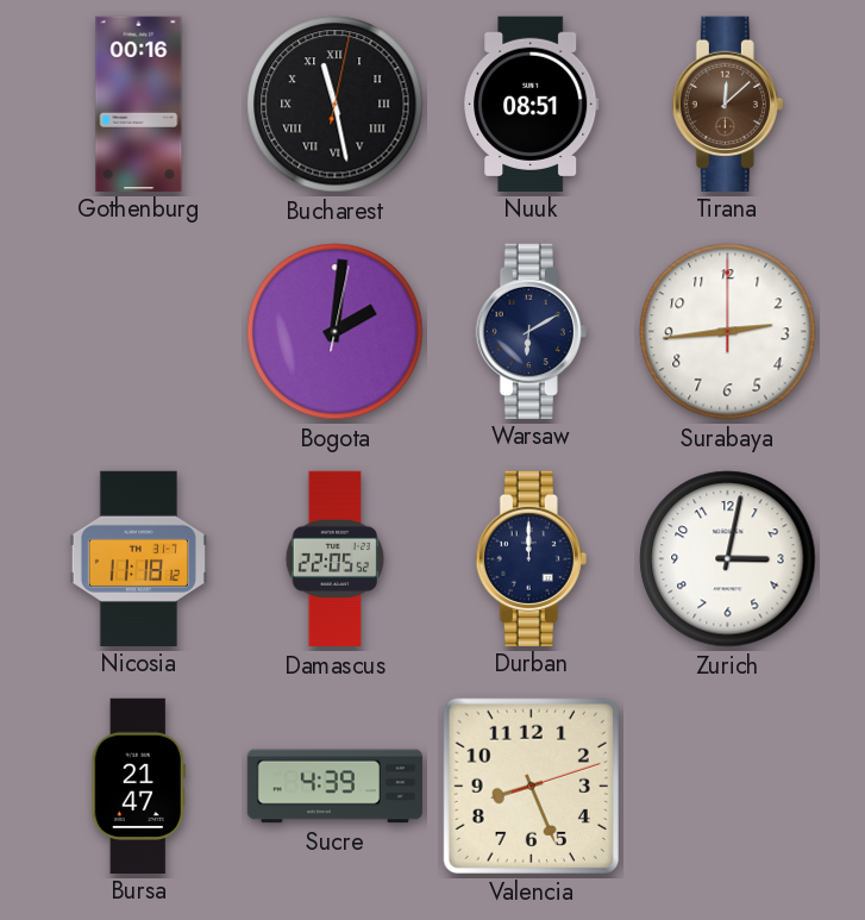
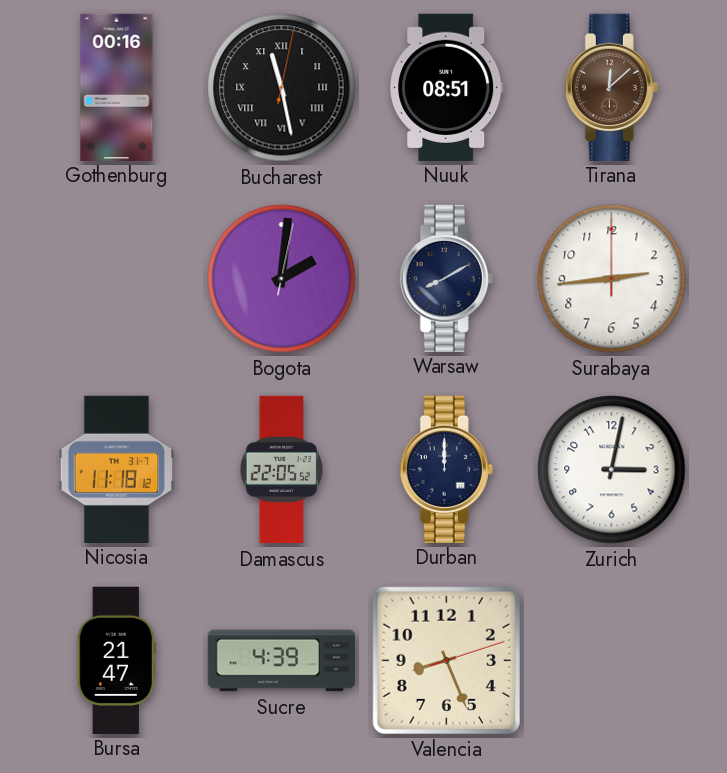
Warsaw: 6:10 -> 8:10 (446, 278)
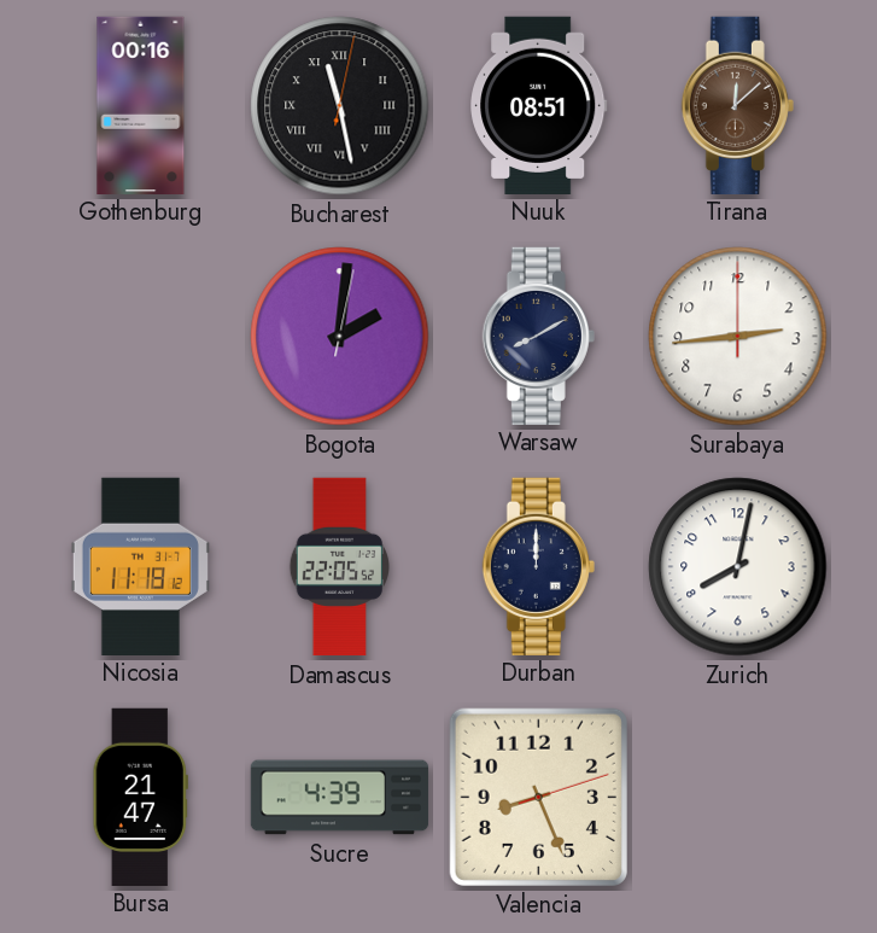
Zurich: 3:02 -> 8:02 (738, 567)
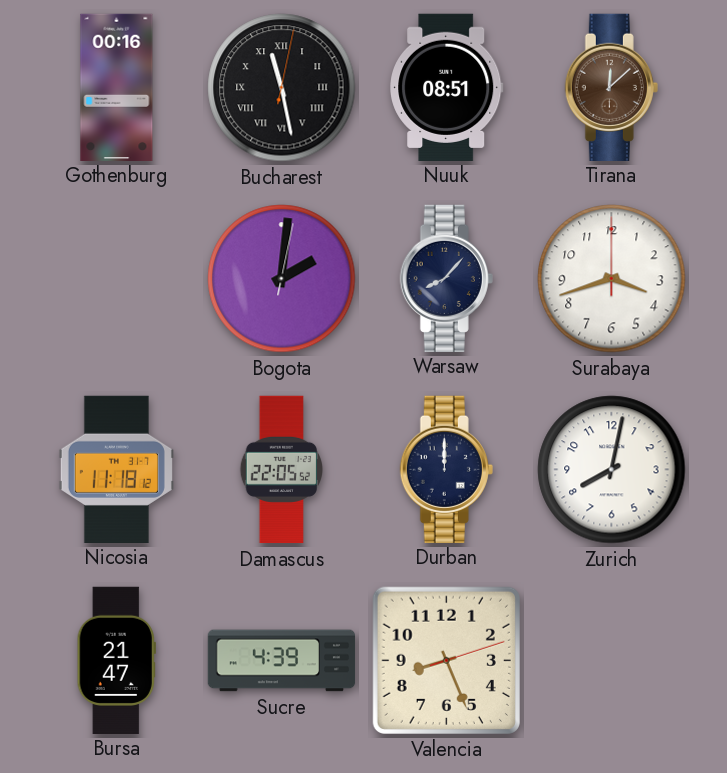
Warsaw: 8:10 -> 8:07 (446, 278)
Surabaya: 2:44 -> 3:42 (612, 279)
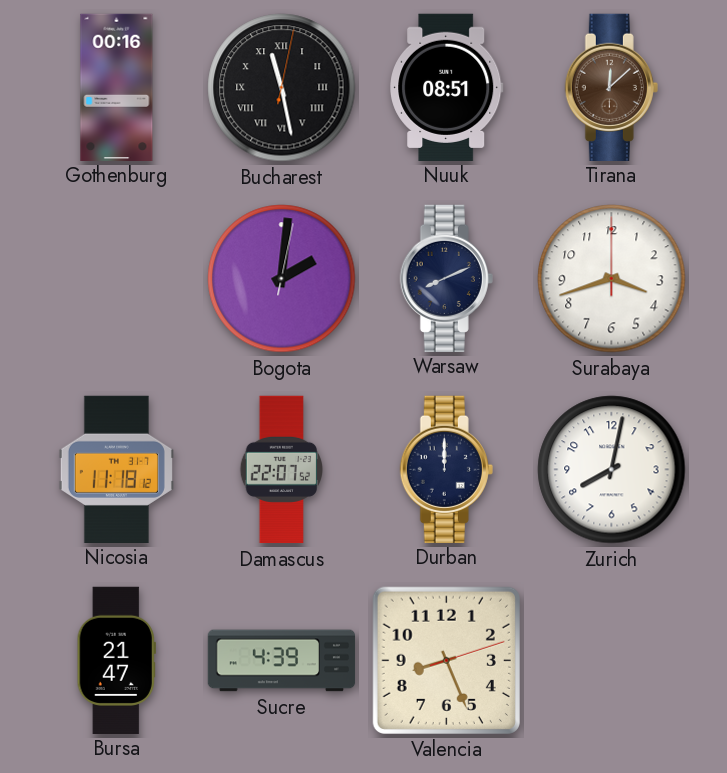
Warsaw: 8:07 -> 8:11 (446, 278)
Damascus: 22:05 -> 22:07 (282, 470)
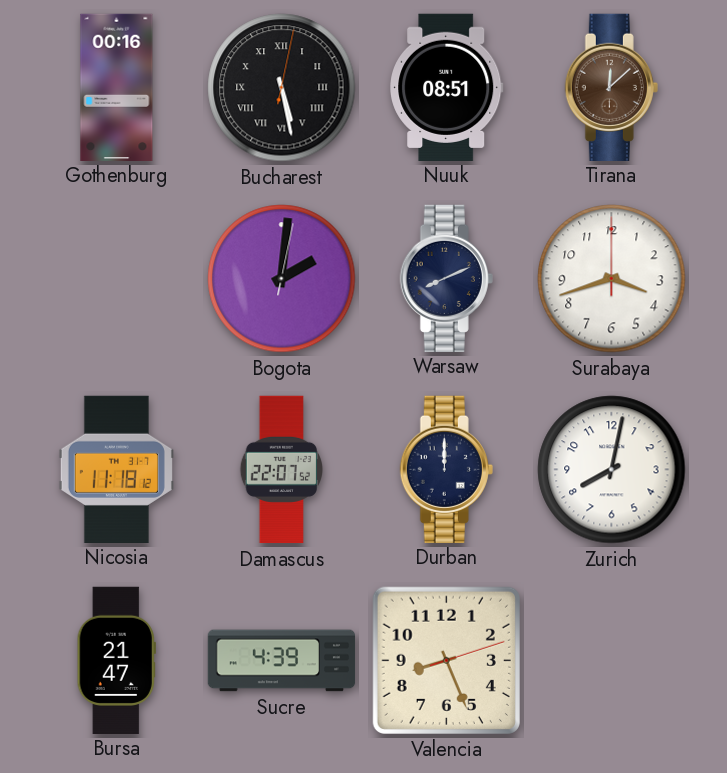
Bucharest: 11:28 -> 5:28 (282, 88)
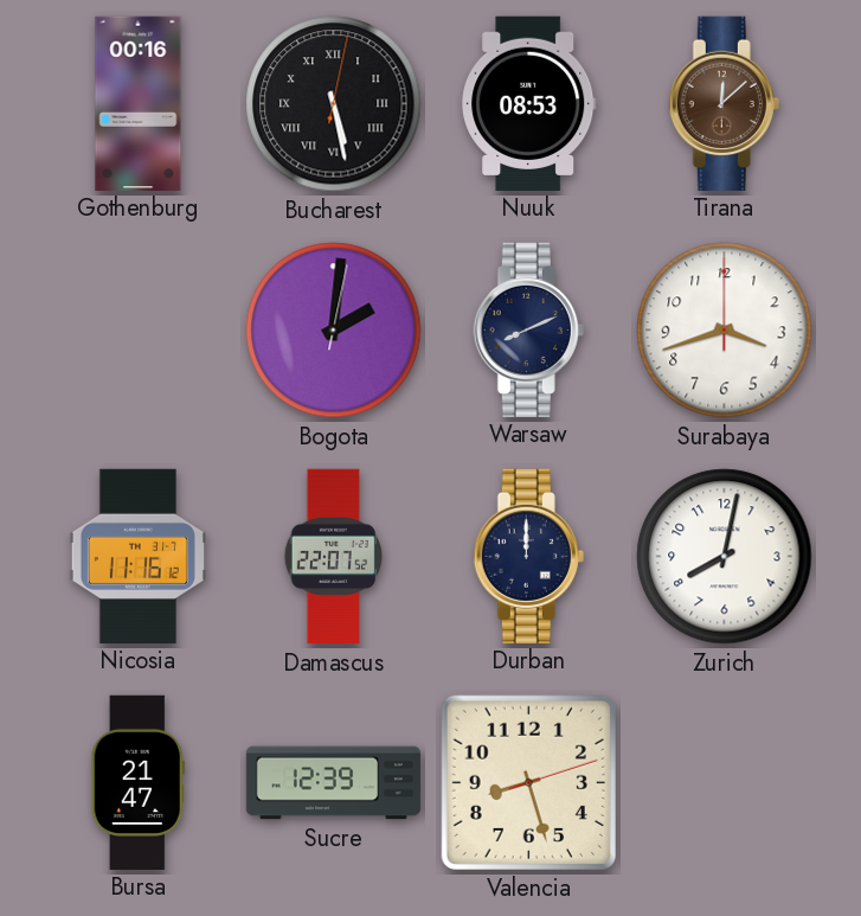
Nuuk: 08:51 -> 08:53 (529, 103)
Nicosia: 11:18 -> 11:16 (137, 556)
Sucre: 4:39 -> 12:39 (334, 783)
Valencia: 8:26 -> 8:27 (528, 782)
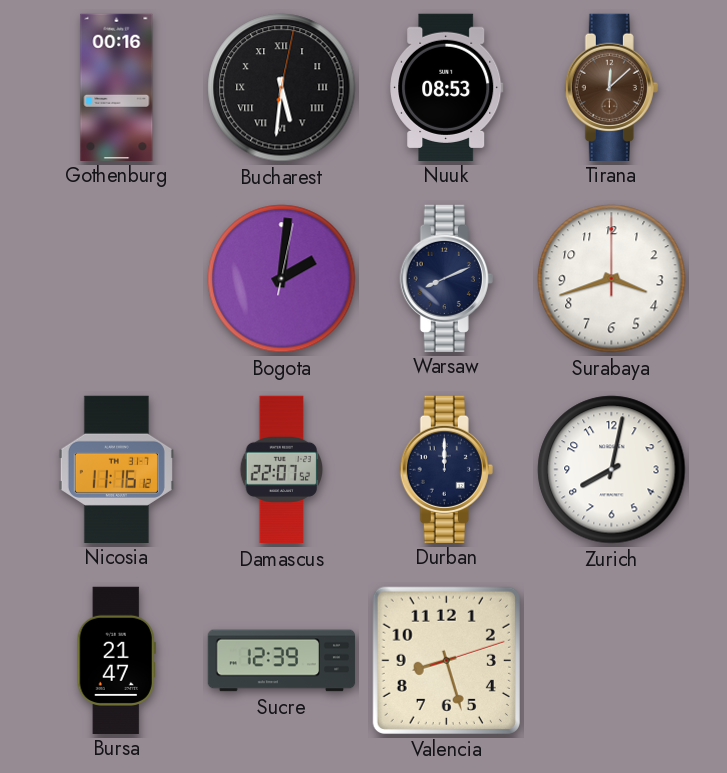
Bucharest: 5:28 -> 5:31 (282, 88)
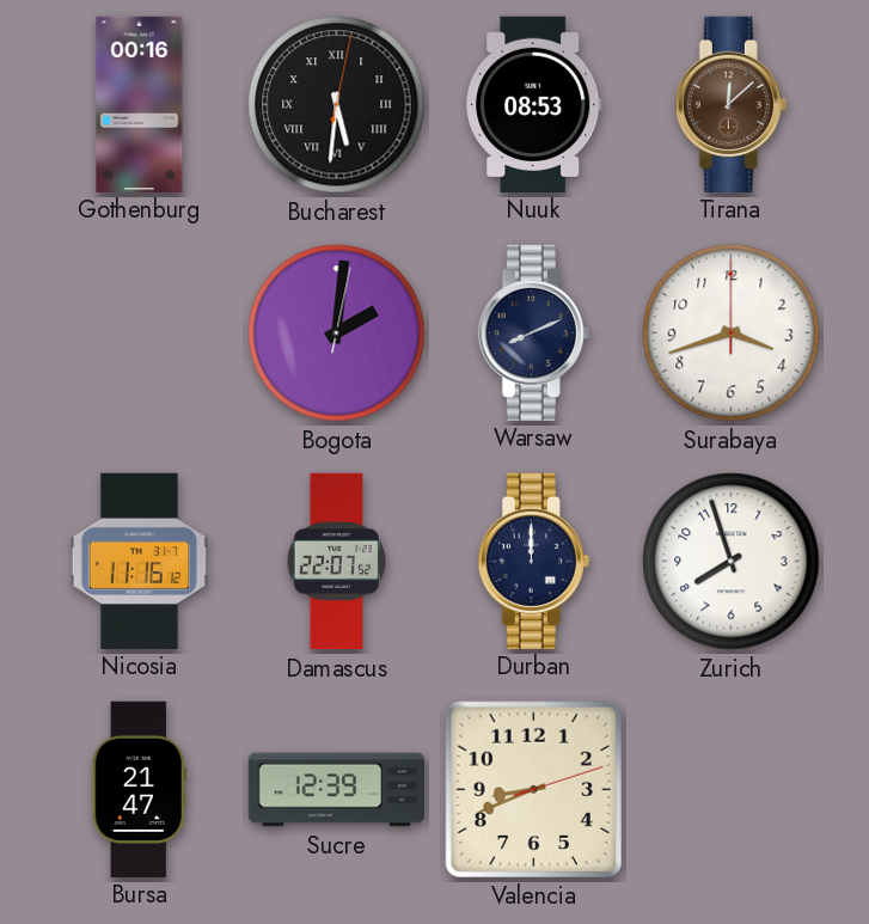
Zurich: 8:02 -> 7:57 (732, 562)
Valencia: 8:27 -> 8:41 (533, 789)
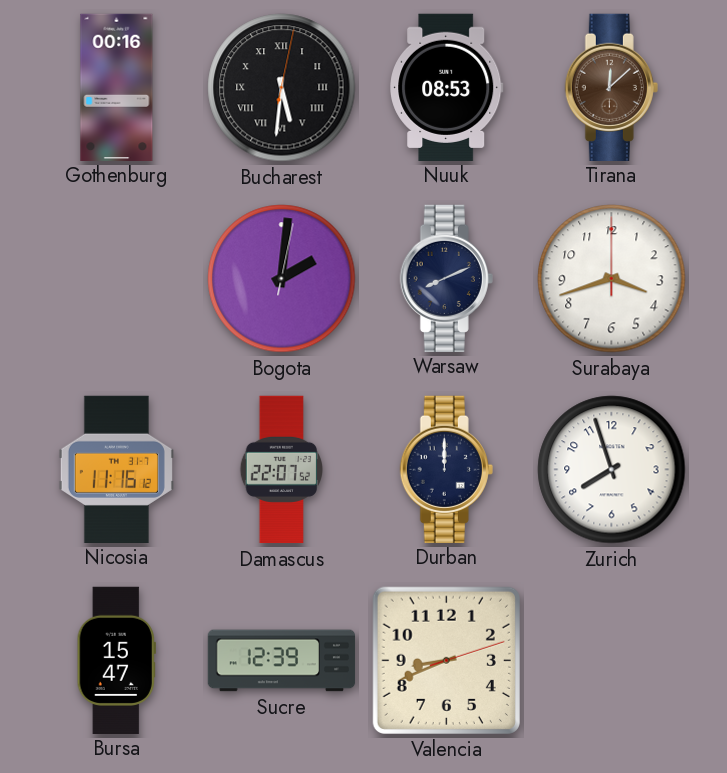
Bursa: 21:47 -> 15:47 (116, 660)
